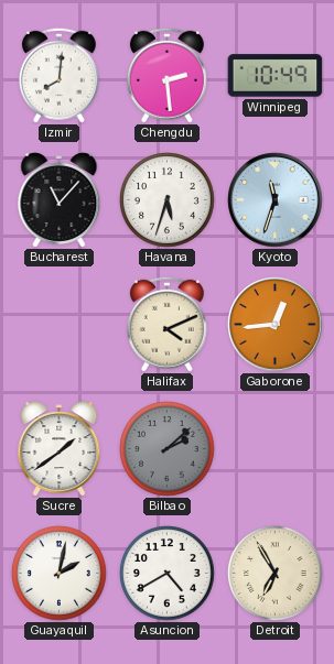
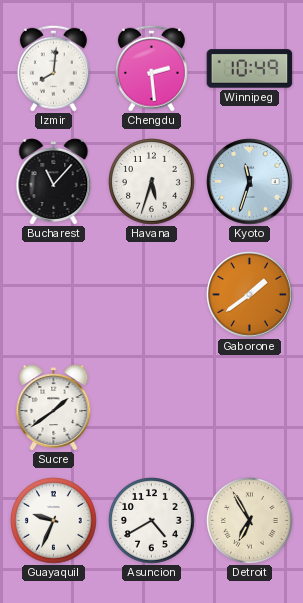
Halifax: 4:11 -> none (166, 324)
Gaborone: 12:44 -> 1:39 (250, 295)
Bilbao: 2:08 -> none (168, 449)
Guayaquil: 2:02 -> 9:34 (54, 521)
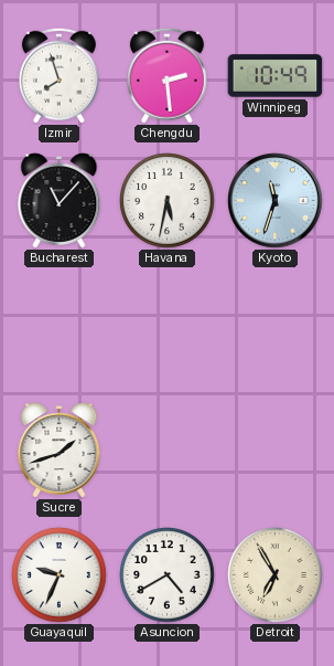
Izmir: 8:01 -> 7:57 (58, 75)
Havana: 5:33 -> 5:32 (168, 201)
Gaborone: 1:39 -> none (250, 295)
Sucre: 1:39 -> 1:42 (60, 451)
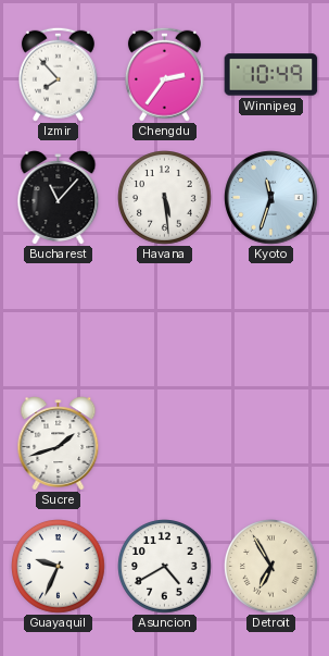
Izmir: 7:57 -> 7:53 (58, 74)
Chengdu: 2:29 -> 2:36 (164, 74)
Havana: 5:32 -> 5:29 (165, 198)
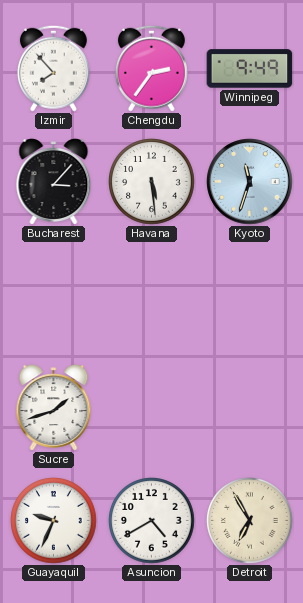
Winnipeg: 10:49 -> 9:49 (250, 69)
Bucharest: 11:07 -> 3:07 (54, 182)
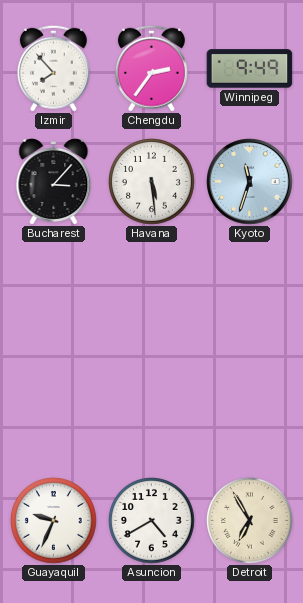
Sucre: 1:42 -> none (54, 408)
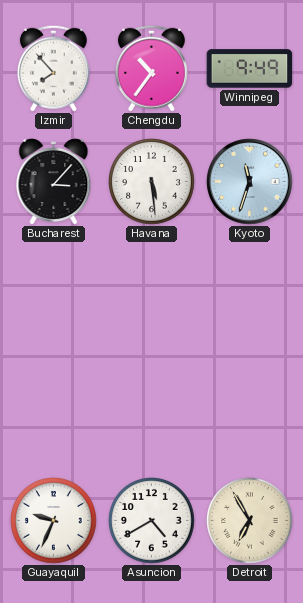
Chengdu: 2:36 -> 10:36 (151, 68)
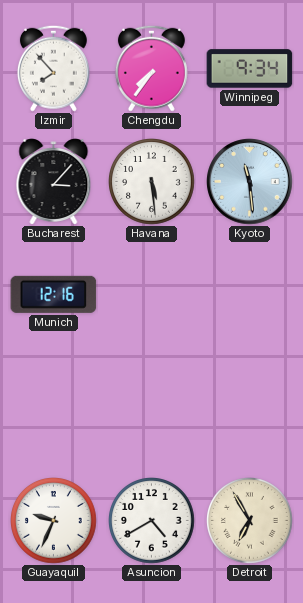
Chengdu: 10:36 -> 7:36 (151, 68)
Winnipeg: 9:49 -> 9:34 (250, 69)
Kyoto: 11:33 -> 11:29 (250, 182)
Munich: none -> 12:16 (54, 294)
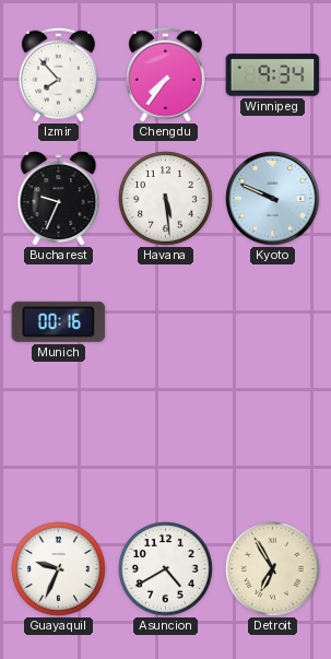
Bucharest: 3:07 -> 9:34 (59, 199)
Kyoto: 11:29 -> 9:49 (273, 199)
Munich: 12:16 -> 00:16 (59, 321)
